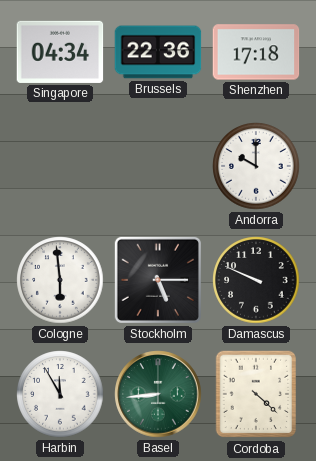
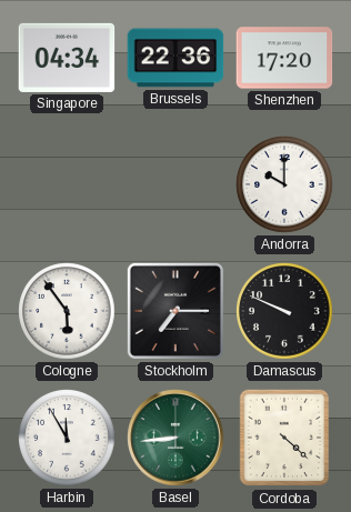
Shenzhen: 17:18 -> 17:20 (284, 58)
Cologne: 5:59 -> 5:54 (67, 311)
Stockholm: 5:15 -> 7:15 (175, 311)
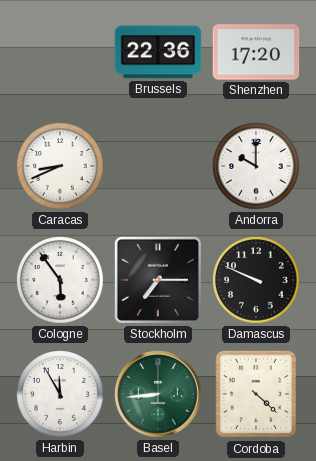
Singapore: 04:34 -> none (67, 58)
Caracas: none -> 8:41 (60, 166)
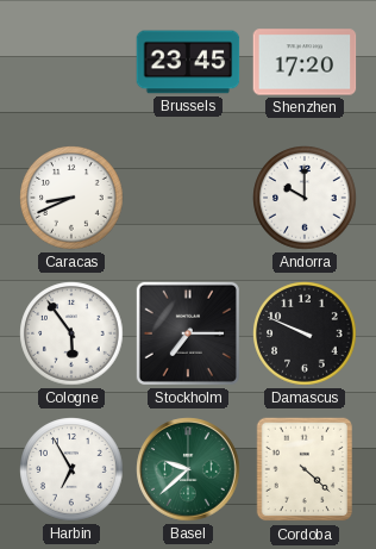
Brussels: 22:36 -> 23:45 (188, 62)
Harbin: 11:55 -> 6:55 (71, 469)
Basel: 8:44 -> 9:38 (188, 469)
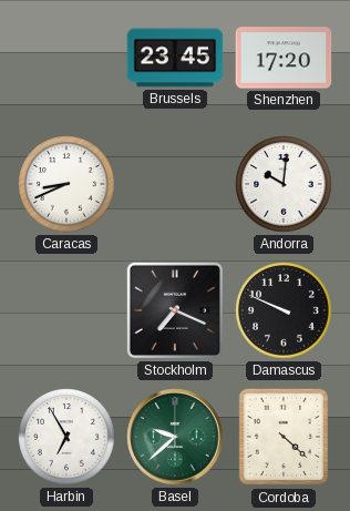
Andorra: 10:00 -> 10:01 (284, 184)
Cologne: 5:54 -> none (71, 333)
Stockholm: 7:15 -> 7:19 (175, 310)
